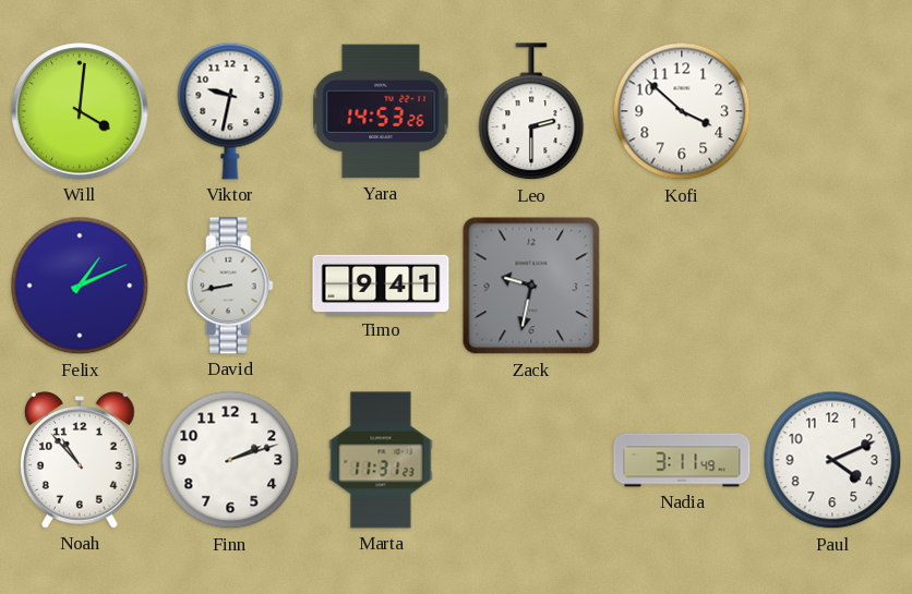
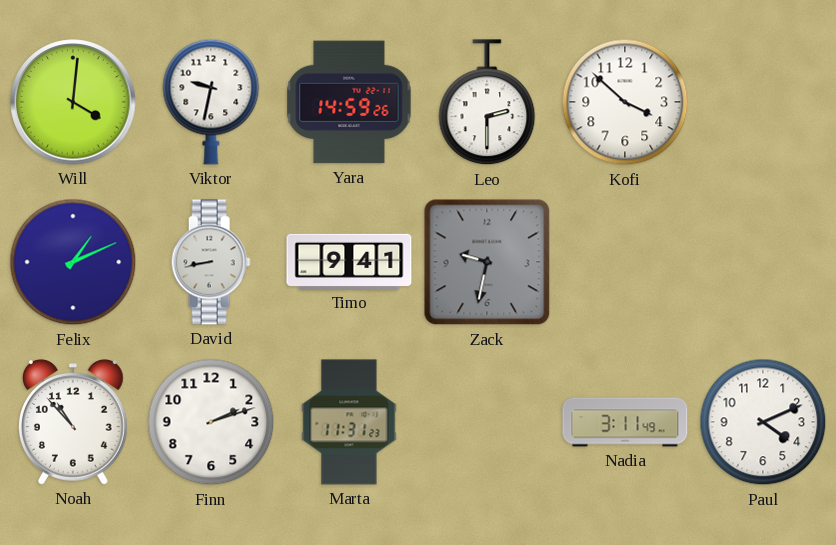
Yara: 14:53 -> 14:59 (349, 102)
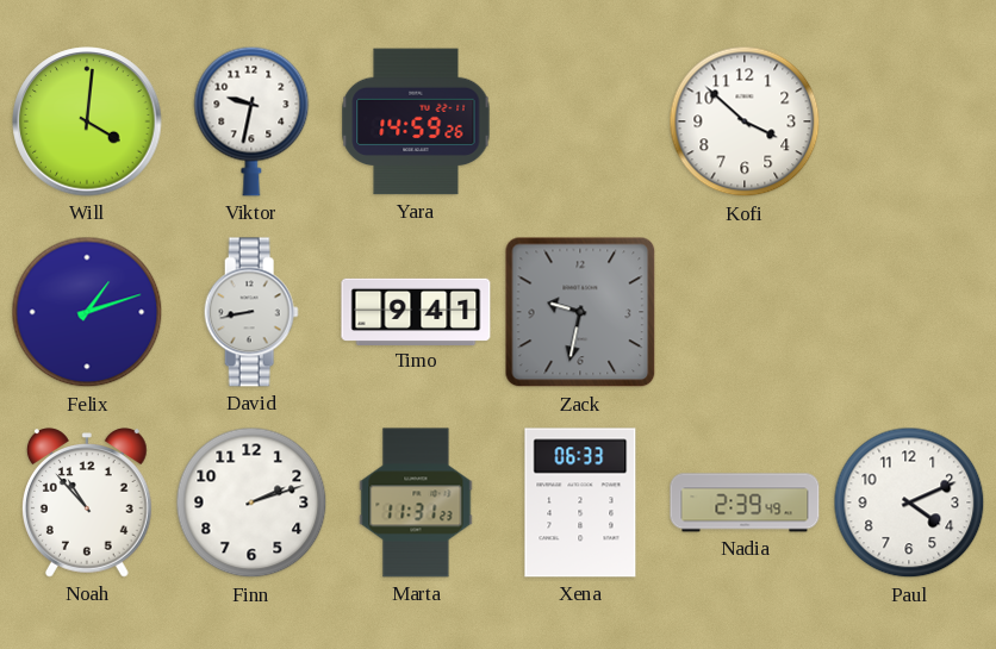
Leo: 2:30 -> none (487, 103)
Felix: 1:11 -> 1:12 (87, 312)
Xena: none -> 06:33 (580, 503)
Nadia: 3:11 -> 2:39 (745, 503)
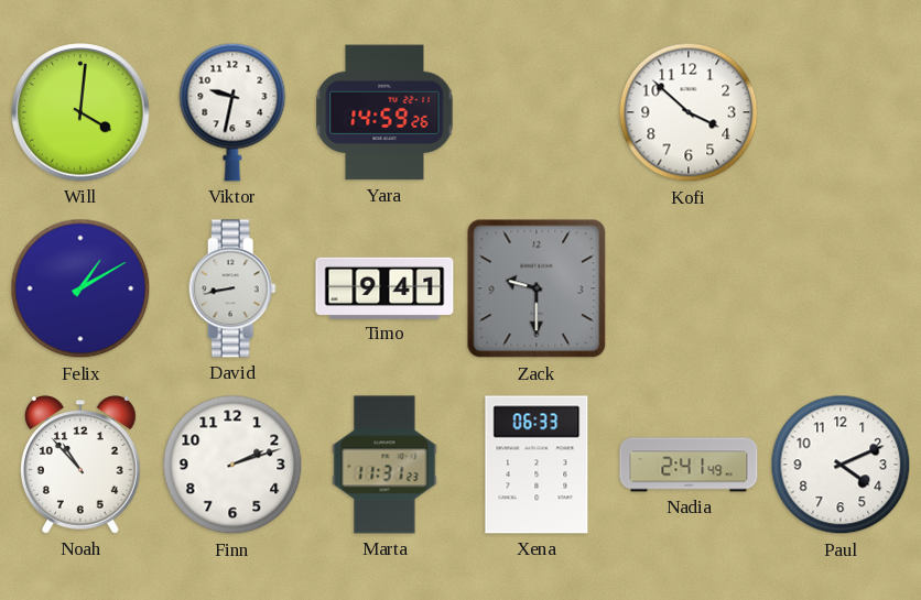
Felix: 1:12 -> 1:10 (80, 288)
Zack: 9:32 -> 9:30 (537, 288)
Nadia: 2:39 -> 2:41 (689, 465)
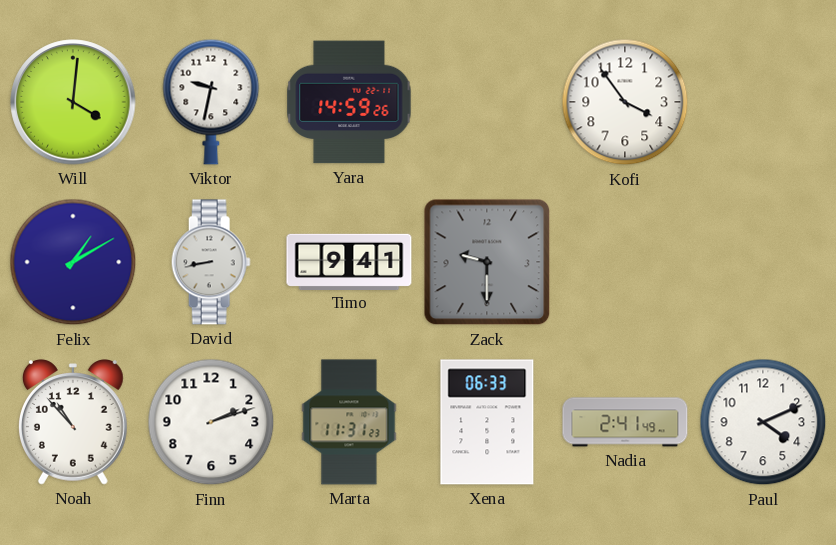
Kofi: 3:52 -> 3:54 (625, 102)
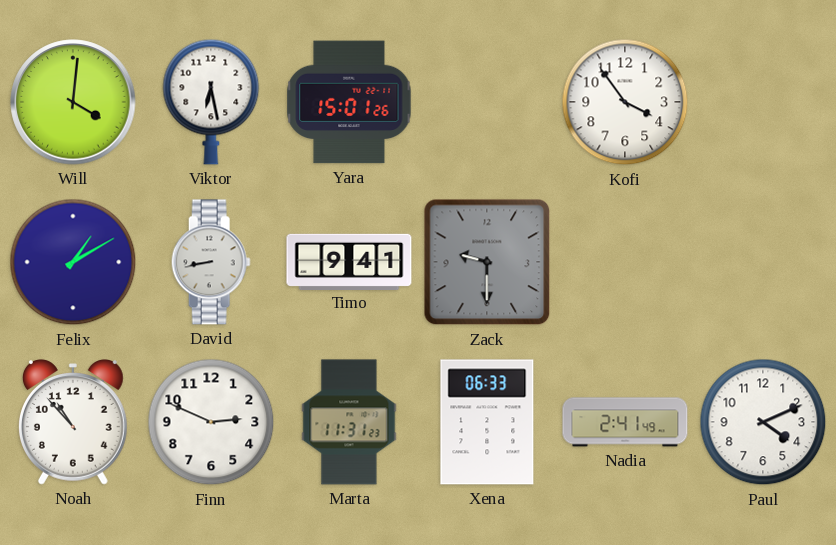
Viktor: 9:32 -> 6:28 (211, 102)
Yara: 14:59 -> 15:01 (349, 102)
Finn: 2:12 -> 2:49 (211, 422)
